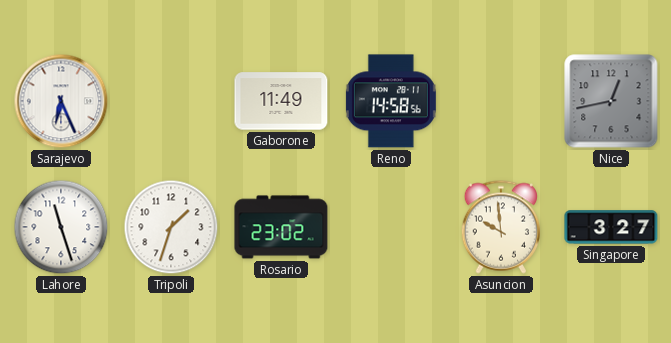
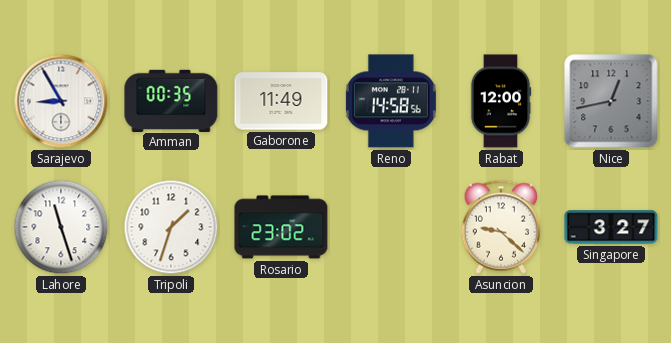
Sarajevo: 6:26 -> 8:55 (61, 101)
Amman: none -> 00:35 (171, 100)
Rabat: none -> 12:00 (501, 101)
Asuncion: 9:59 -> 9:22 (500, 227)
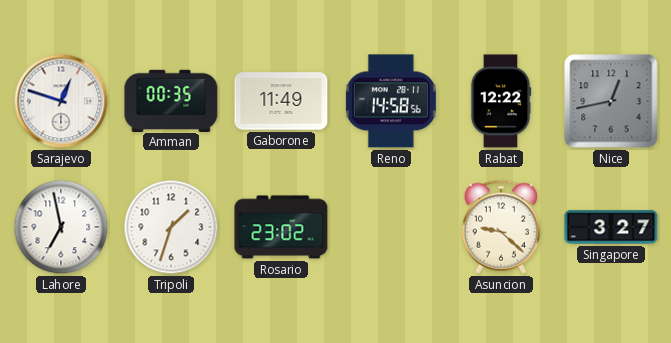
Sarajevo: 8:55 -> 12:48 (61, 101)
Rabat: 12:00 -> 12:22 (501, 101)
Lahore: 11:27 -> 6:58 (61, 227)
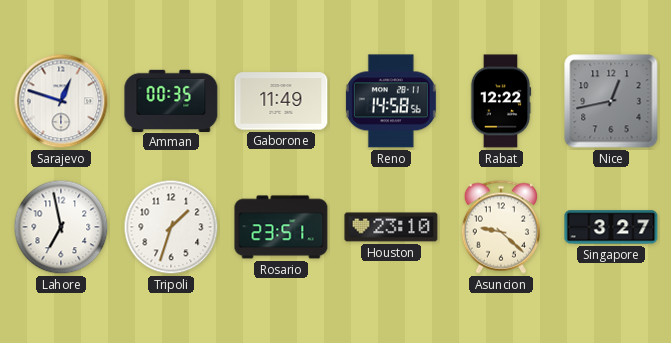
Rosario: 23:02 -> 23:51 (281, 227)
Houston: none -> 23:10 (391, 227)
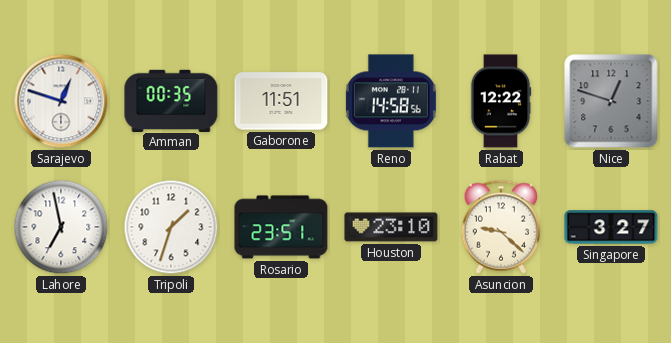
Gaborone: 11:49 -> 11:51 (281, 101)
Nice: 12:43 -> 12:48 (611, 101)
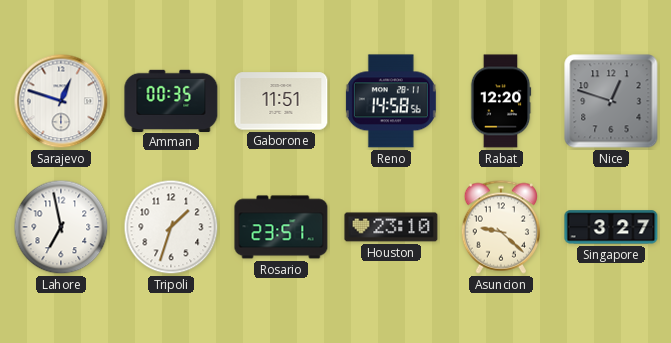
Rabat: 12:22 -> 12:20 (501, 101)
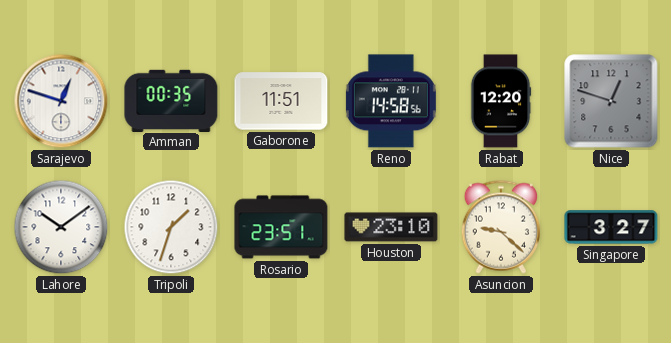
Lahore: 6:58 -> 10:09 (61, 227)
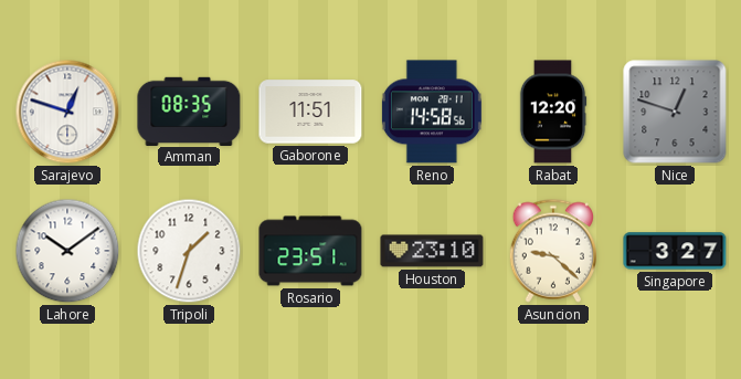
Amman: 00:35 -> 08:35 (189, 110)
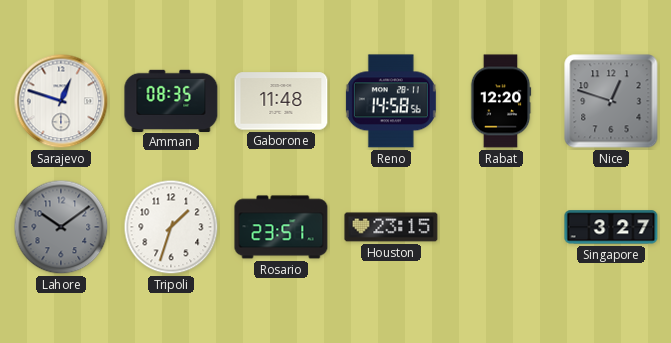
Gaborone: 11:51 -> 11:48 (281, 101)
Lahore dial: white -> grey (61, 227)
Houston: 23:10 -> 23:15 (391, 227)
Asuncion: 9:22 -> none (552, 251)
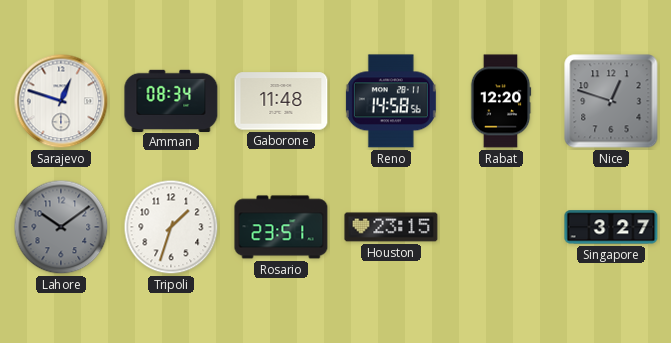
Amman: 08:35 -> 08:34 (171, 100)
